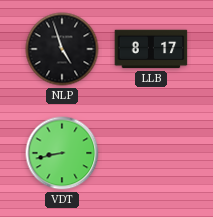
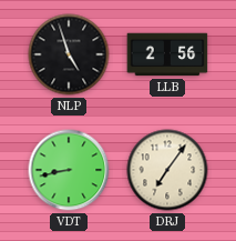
LLB: 8:17 -> 2:56 (167, 54)
DRJ: none -> 7:06 (167, 170)
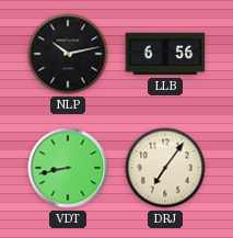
NLP: 4:57 -> 10:13 (68, 54)
LLB: 2:56 -> 6:56 (165, 54)
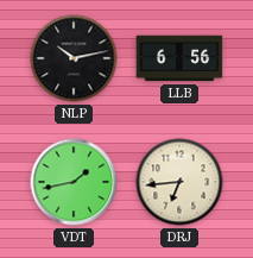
VDT: 8:43 -> 1:43 (74, 182)
DRJ: 7:06 -> 6:44 (179, 182)
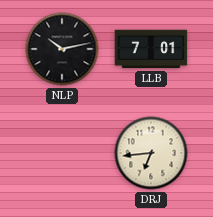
LLB: 6:56 -> 7:01 (151, 49)
VDT: 1:43 -> none (74, 182)
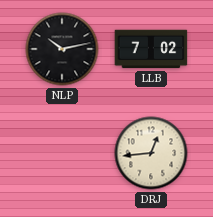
LLB: 7:01 -> 7:02 (151, 49)
DRJ: 6:44 -> 12:44 (151, 153)
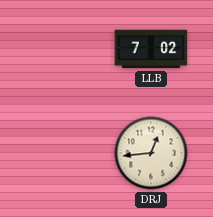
NLP: 10:13 -> none (62, 49)
